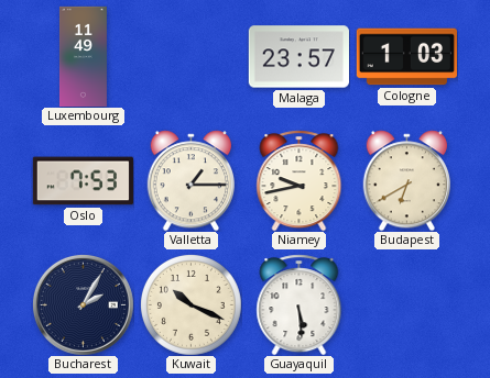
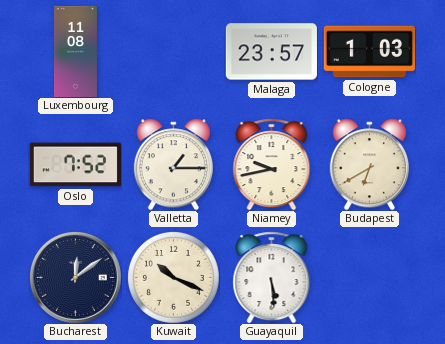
Luxembourg: 11:49 -> 11:08 (75, 51)
Oslo: 7:53 -> 7:52 (75, 165)
Bucharest: 2:05 -> 12:09 (75, 277)
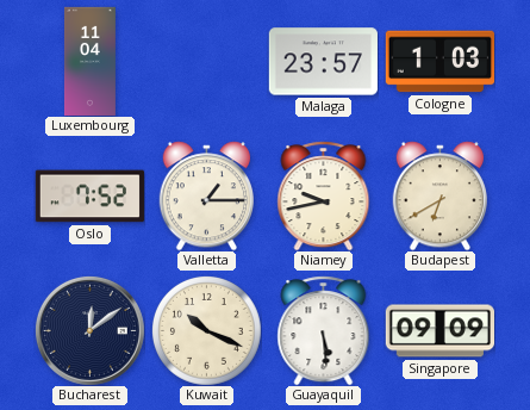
Luxembourg: 11:08 -> 11:04 (89, 61)
Singapore: none -> 09:09 (439, 331)
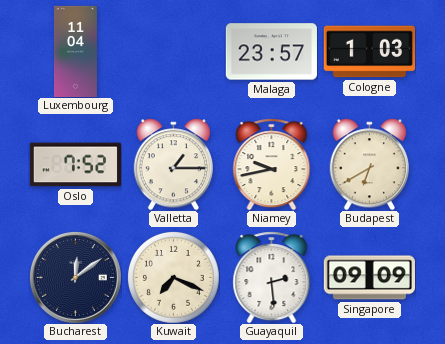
Kuwait: 10:19 -> 7:19 (174, 278)
Guayaquil: 5:29 -> 2:29 (272, 277)
